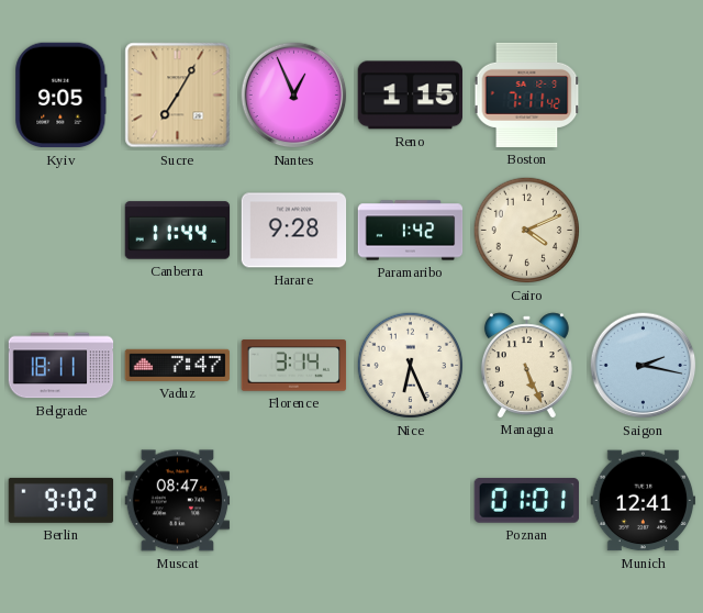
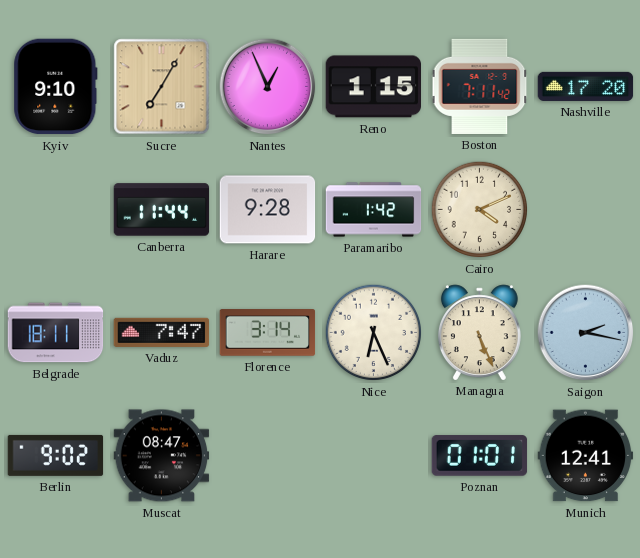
Kyiv: 9:05 -> 9:10 (56, 87)
Nashville: none -> 17:20 (586, 86)
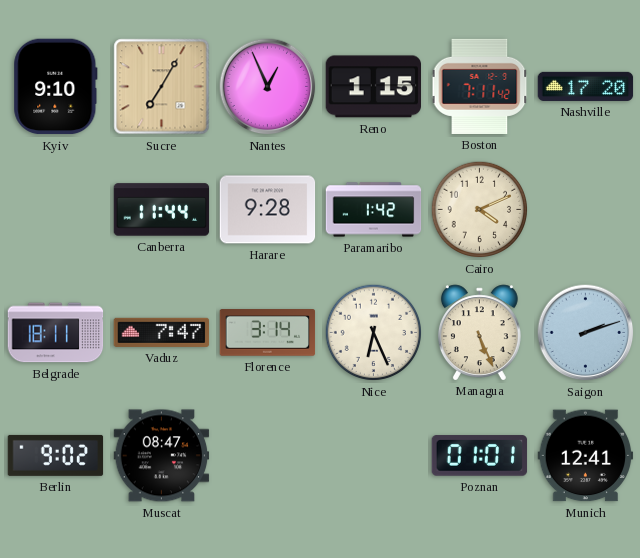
Saigon: 2:17 -> 2:12 (586, 333)
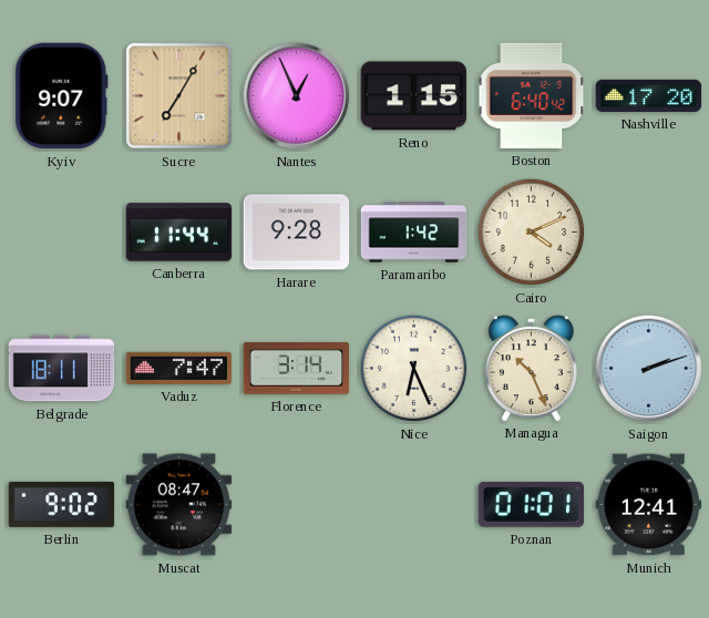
Kyiv: 9:10 -> 9:07 (62, 96)
Boston: 7:11 -> 6:40 (532, 95)
Managua: 5:26 -> 10:26 (531, 368)
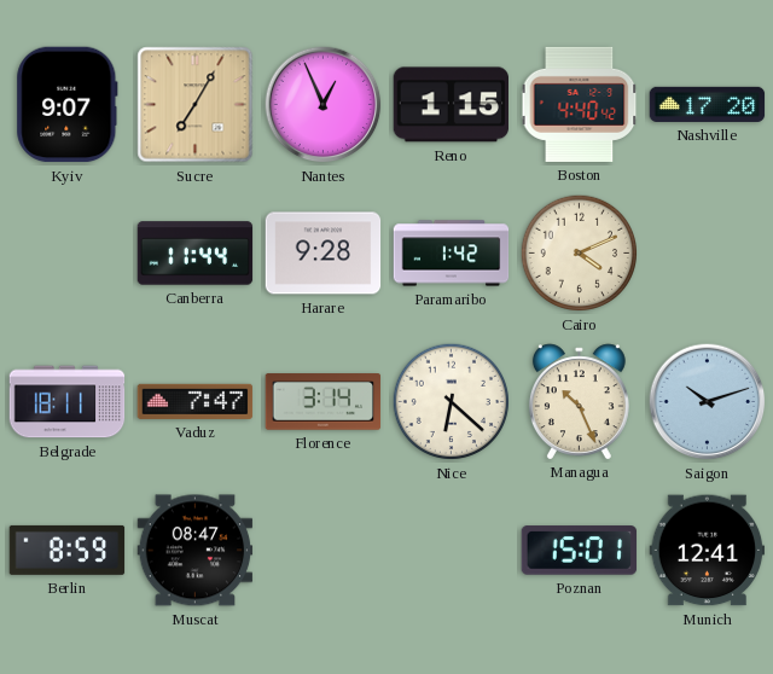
Boston: 6:40 -> 4:40 (580, 104)
Nice: 6:26 -> 6:22 (452, 402)
Saigon: 2:12 -> 10:12 (708, 402)
Berlin: 9:02 -> 8:59 (68, 550)
Poznan: 01:01 -> 15:01 (580, 551)
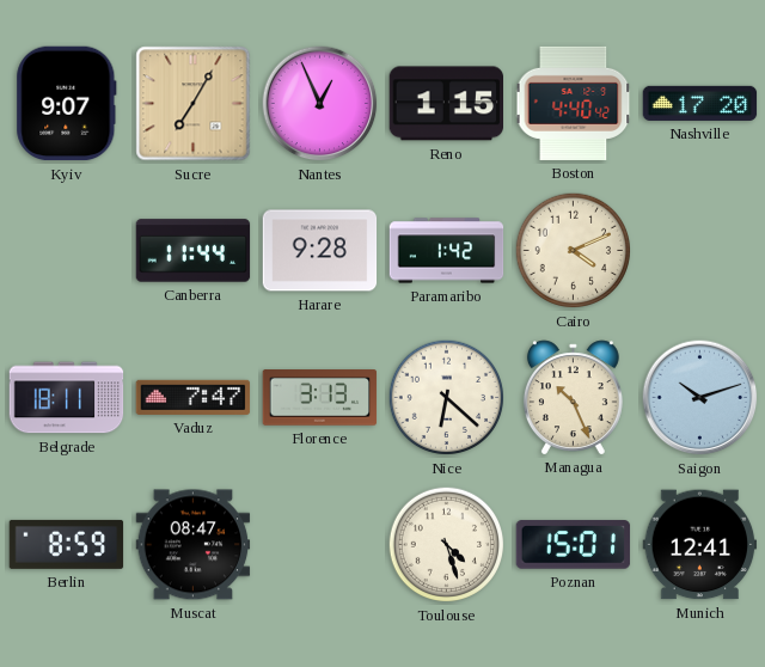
Florence: 3:14 -> 3:13 (320, 398)
Toulouse: none -> 4:27 (447, 545)
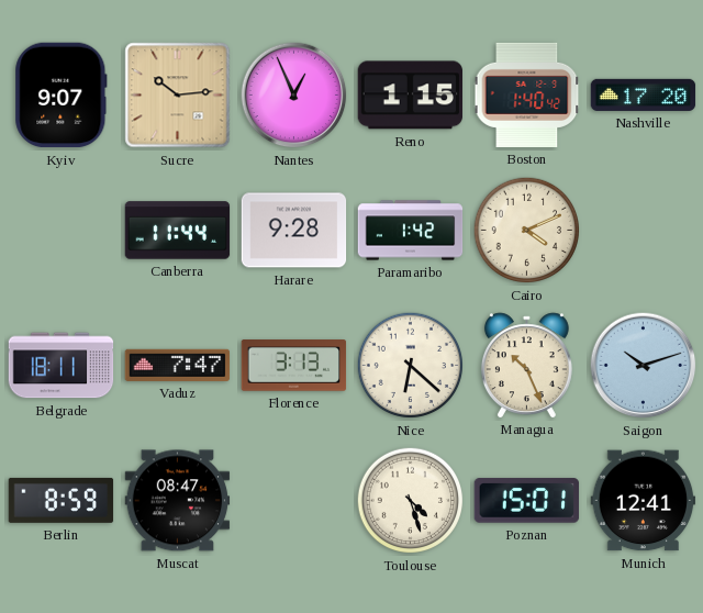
Sucre: 7:05 -> 10:14 (178, 96)
Boston: 4:40 -> 1:40 (527, 94)
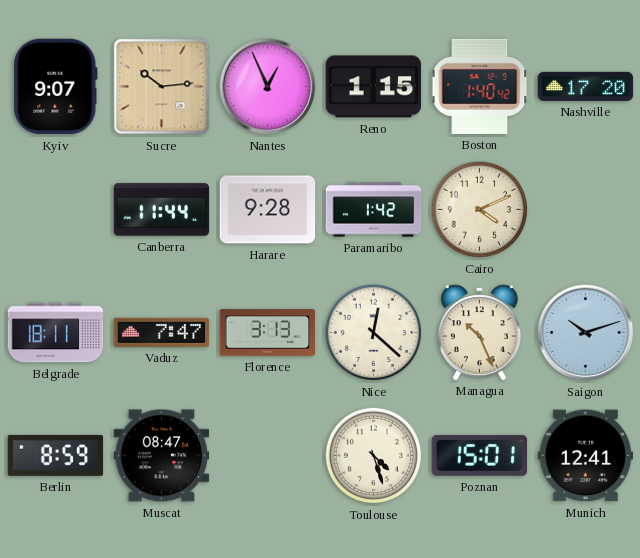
Nice: 6:22 -> 12:22 (374, 333)
